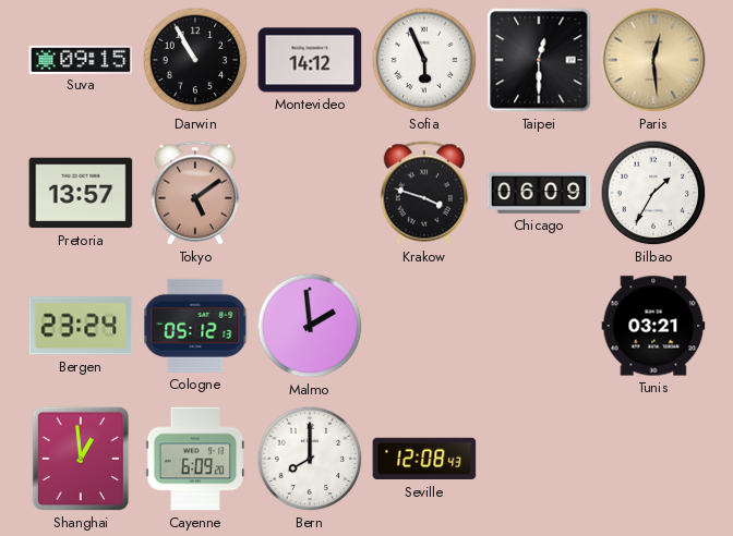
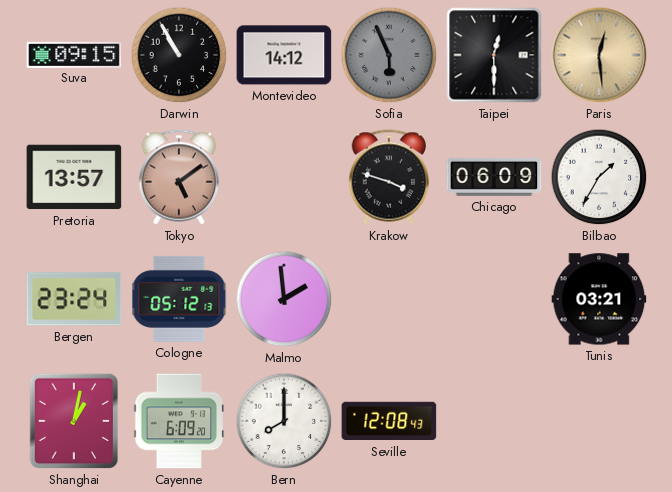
Sofia dial: white -> grey (389, 55)
Shanghai: 12:59 -> 1:02 (74, 421)
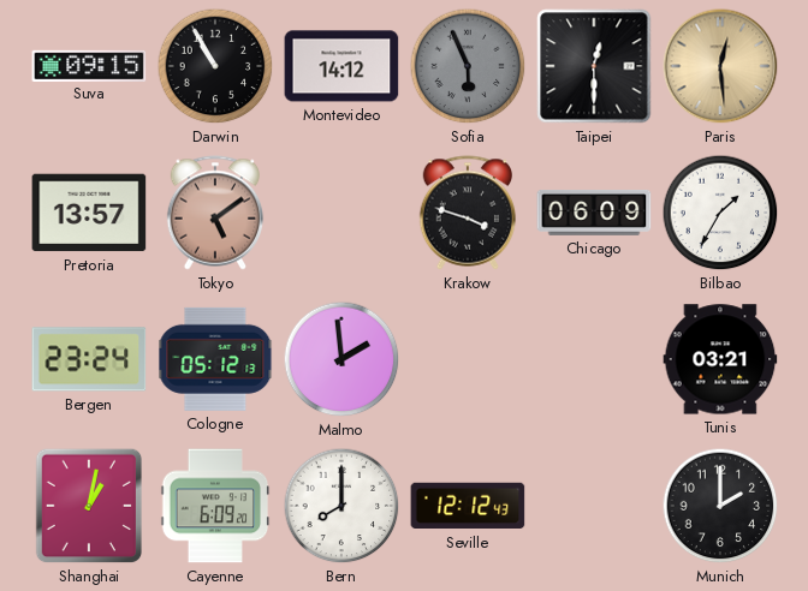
Seville: 12:08 -> 12:12 (468, 506)
Munich: none -> 2:00 (720, 506)
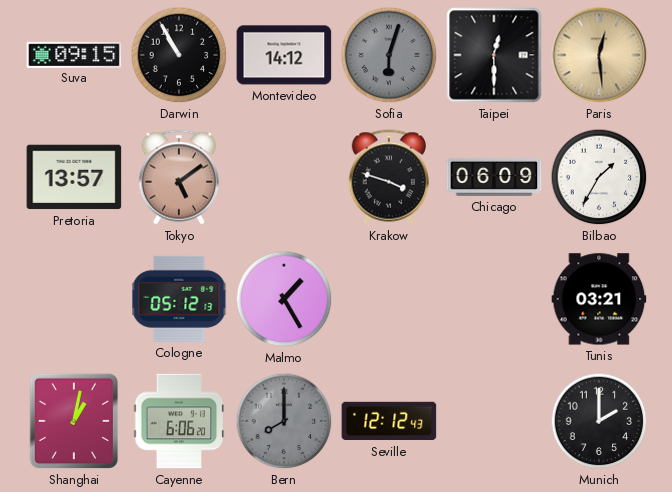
Sofia: 5:56 -> 6:03 (389, 55)
Bergen: 23:24 -> none (89, 359)
Malmo: 1:59 -> 1:25 (284, 299)
Cayenne: 6:09 -> 6:06 (179, 421)
Bern dial: white -> grey (284, 421)
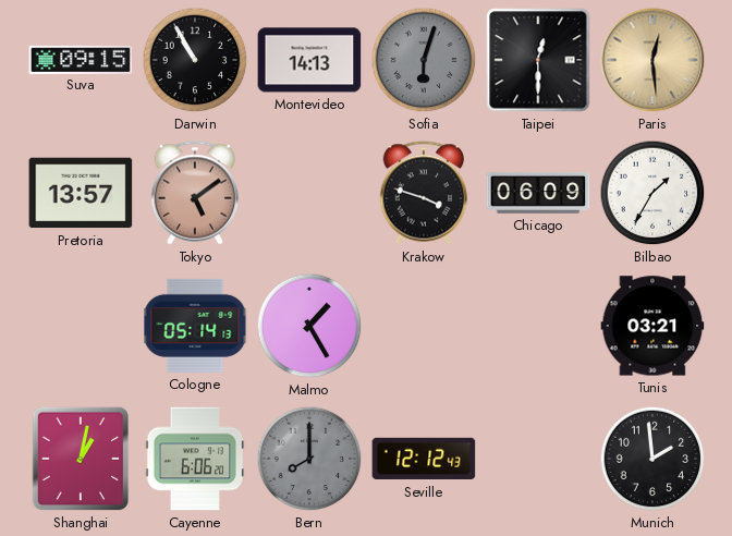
Montevideo: 14:12 -> 14:13 (309, 60)
Cologne: 05:12 -> 05:14 (195, 326)
Munich: 2:00 -> 1:59 (652, 459)
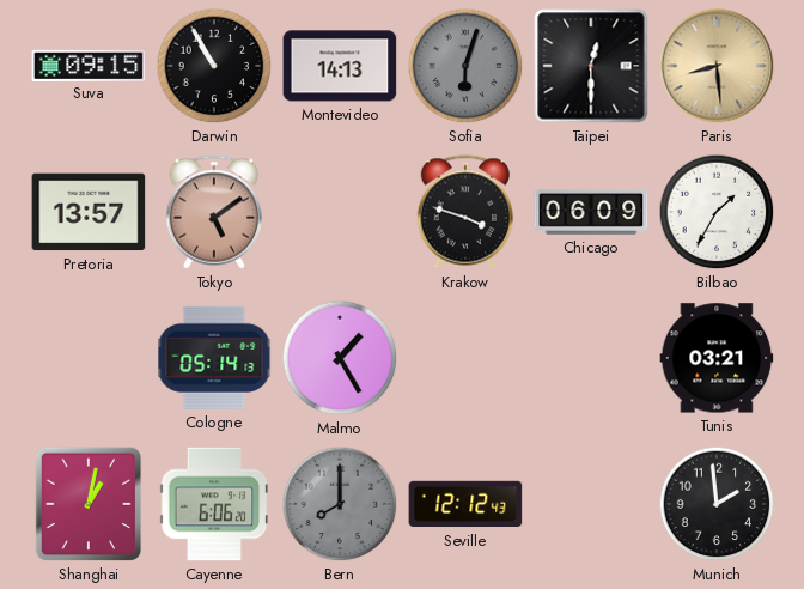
Paris: 12:29 -> 8:29 (717, 66)
